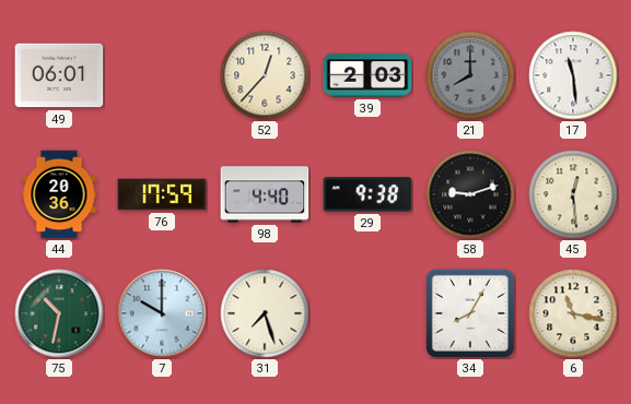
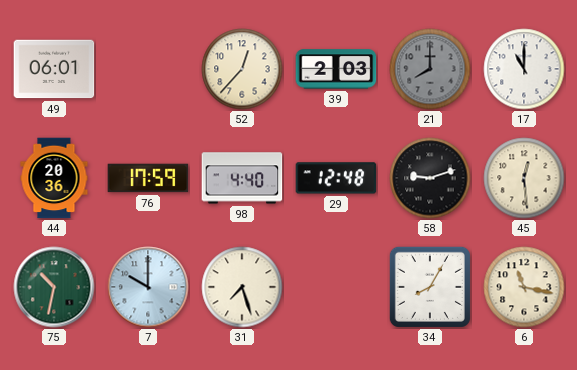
17: 11:29 -> 11:00 (524, 69)
29: 9:38 -> 12:48 (336, 178)
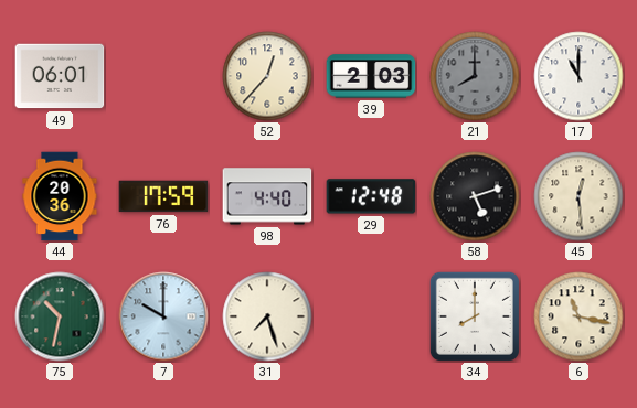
58: 9:12 -> 5:12 (475, 196)
34: 8:05 -> 8:00 (475, 316)
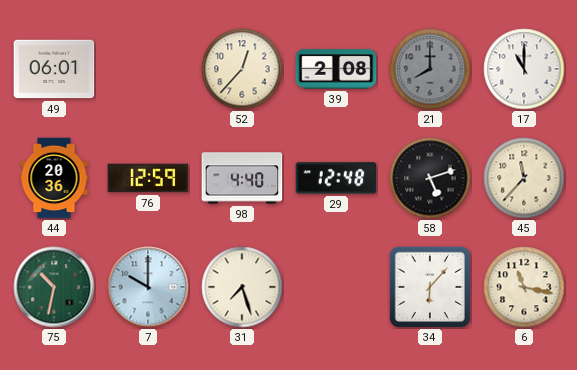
39: 2:03 -> 2:08 (336, 69)
76: 17:59 -> 12:59 (148, 178)
45: 12:29 -> 11:37 (524, 178)
34: 8:00 -> 6:07 (430, 287)
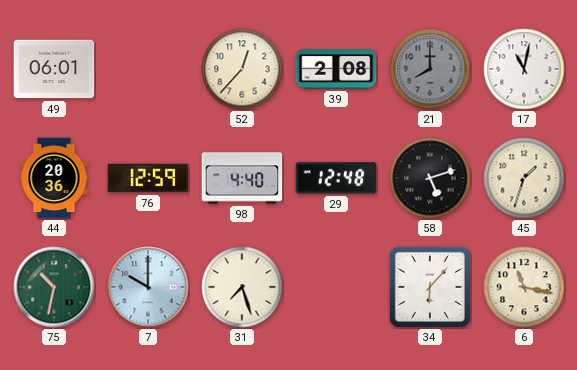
17: 11:00 -> 11:02 (524, 69)
45: 11:37 -> 1:33 (524, 178)
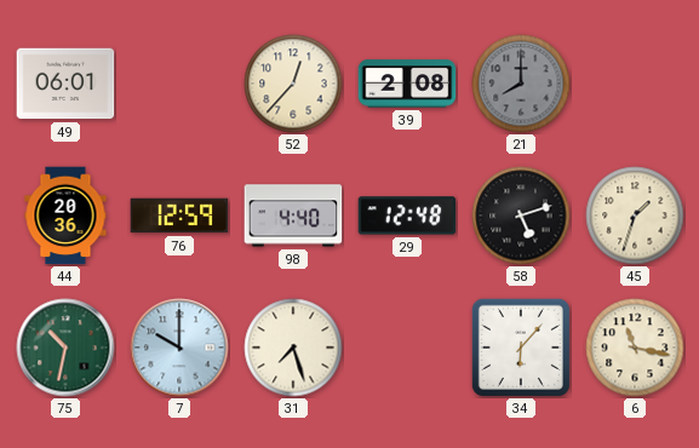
17: 11:02 -> none (524, 69)
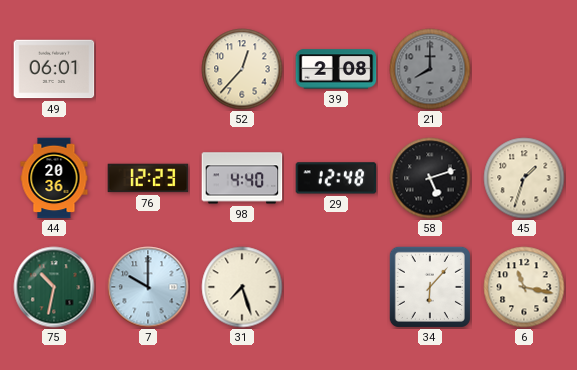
76: 12:59 -> 12:23 (148, 178)
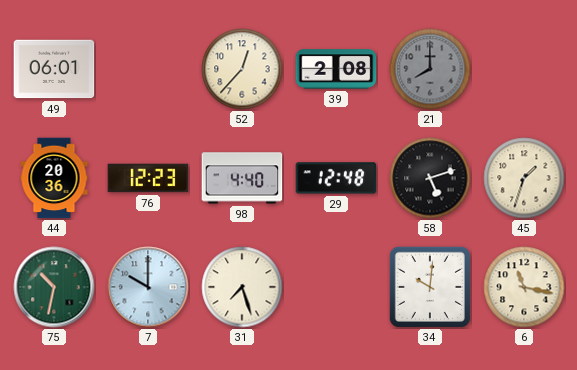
34: 6:07 -> 10:01 (430, 287)
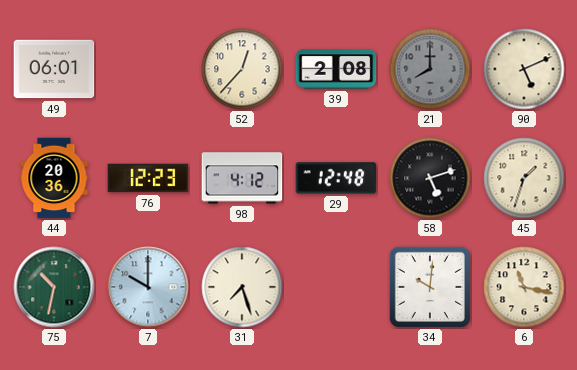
90: none -> 5:11 (524, 69)
98: 4:40 -> 4:12 (242, 178)
